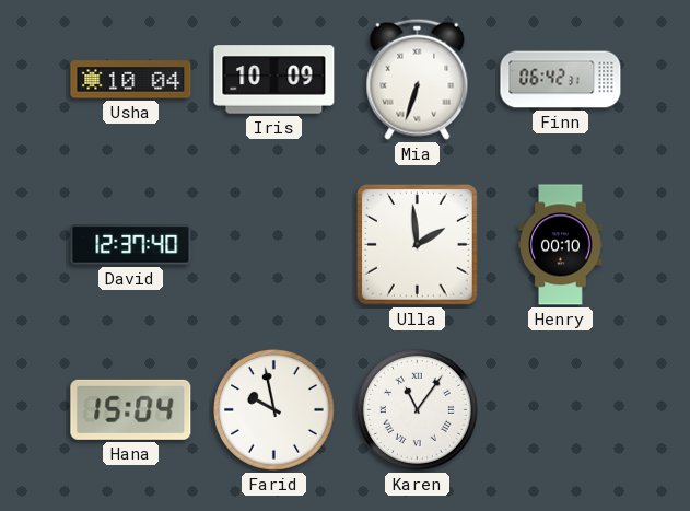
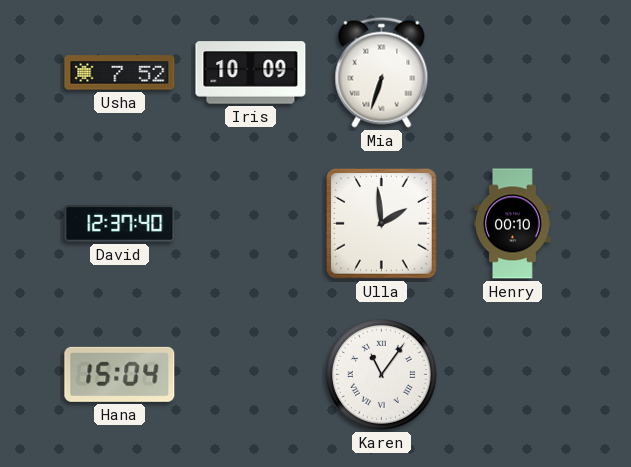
Usha: 10:04 -> 7:52 (120, 73)
Finn: 06:42 -> none (561, 80)
Farid: 9:58 -> none (273, 409)
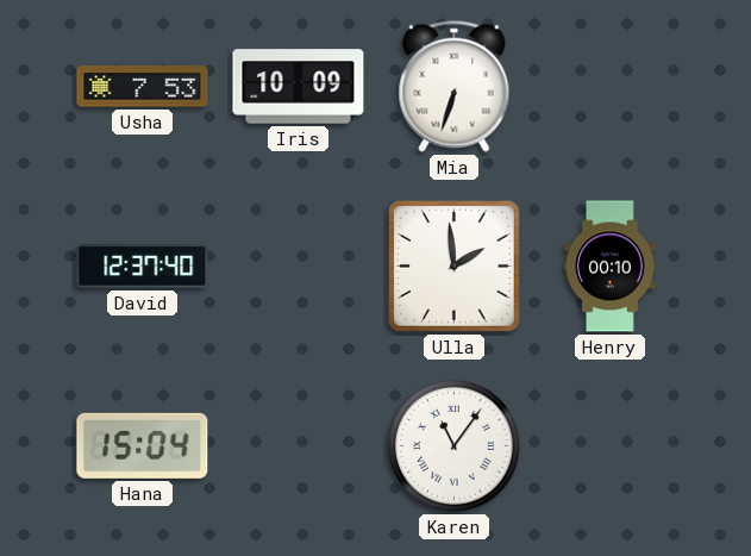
Usha: 7:52 -> 7:53 (143, 87)
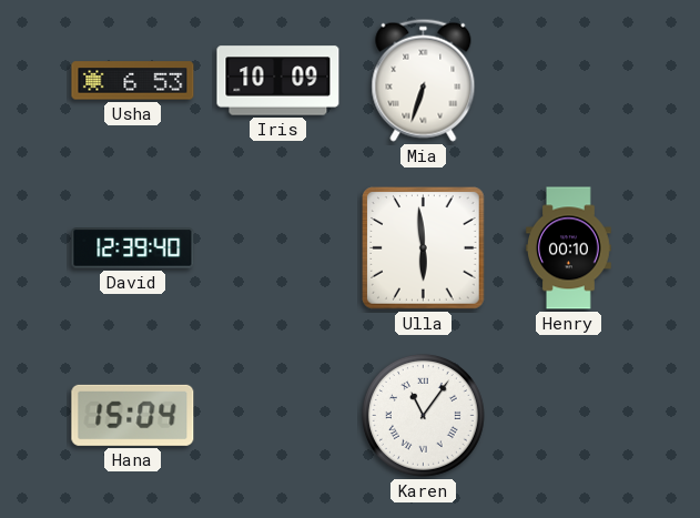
Usha: 7:53 -> 6:53 (133, 81)
David: 12:37 -> 12:39 (133, 248)
Ulla: 1:59 -> 5:59 (424, 248)
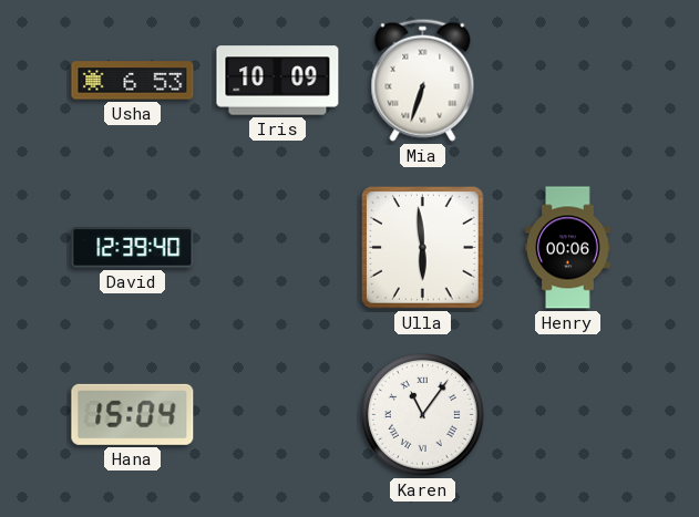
Henry: 00:10 -> 00:06 (568, 248)
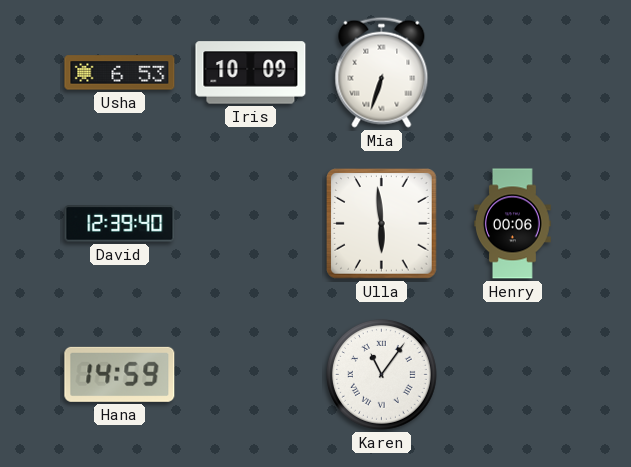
Hana: 15:04 -> 14:59 (120, 374)
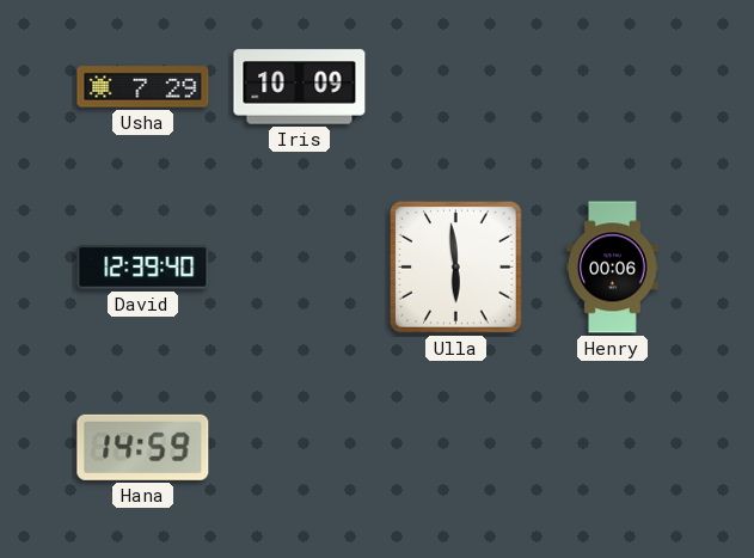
Usha: 6:53 -> 7:29 (143, 87)
Mia: 6:33 -> none (382, 72)
Karen: 11:06 -> none (381, 374)
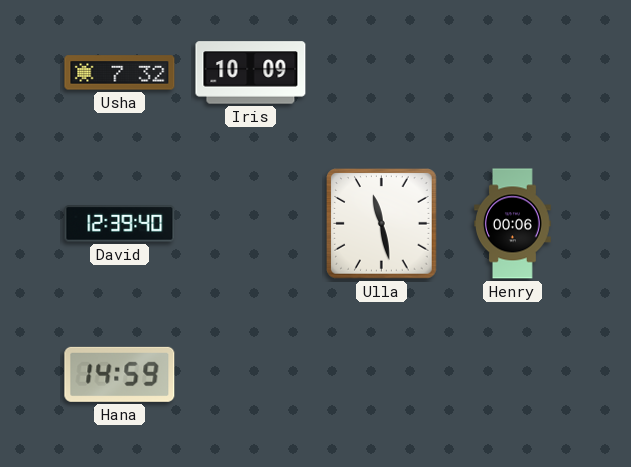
Usha: 7:29 -> 7:32 (120, 73)
Ulla: 5:59 -> 11:28 (382, 224)
